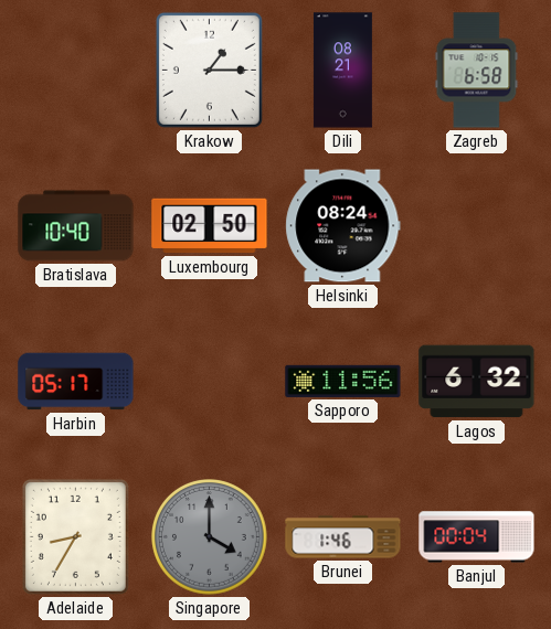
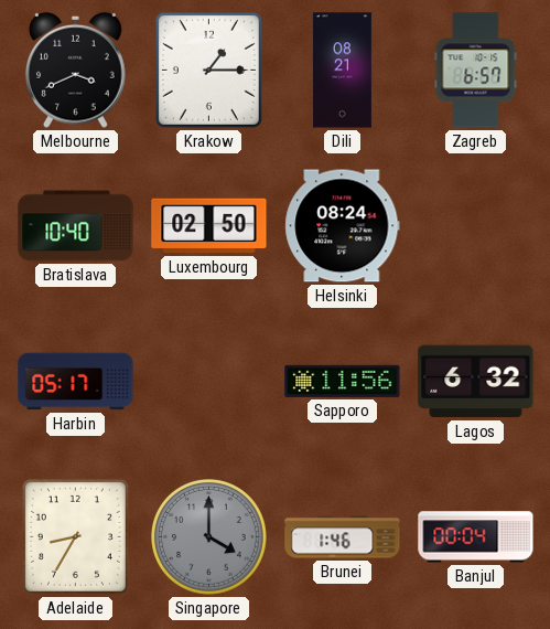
Melbourne: none -> 3:41 (76, 70)
Zagreb: 6:58 -> 6:57 (476, 71)
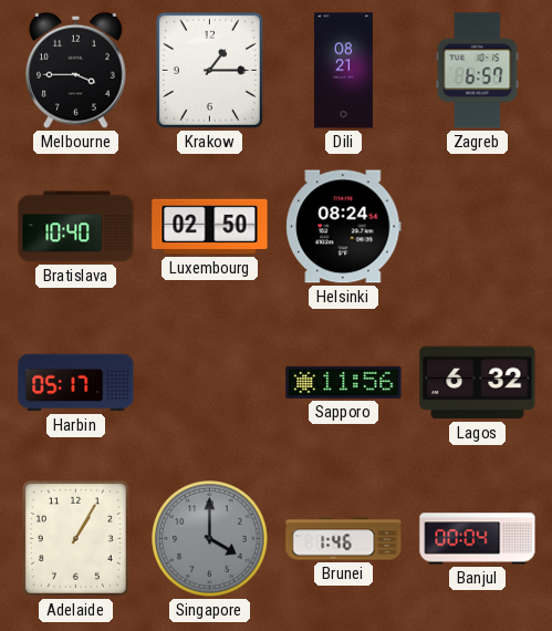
Melbourne: 3:41 -> 3:45 (76, 70)
Adelaide: 8:35 -> 1:05 (75, 538)
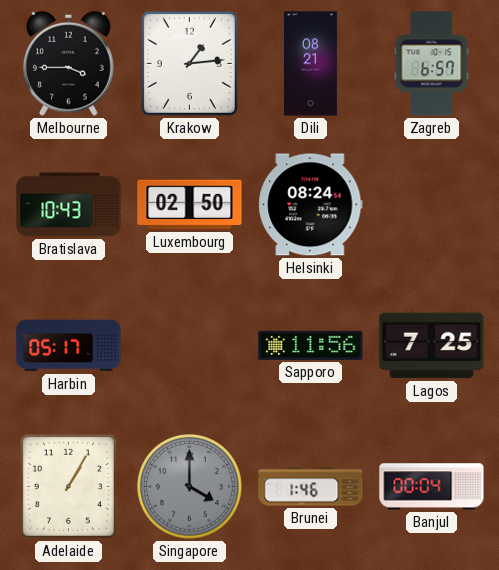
Krakow: 1:15 -> 1:14 (189, 63)
Bratislava: 10:40 -> 10:43 (69, 205)
Lagos: 6:32 -> 7:25 (432, 346)
